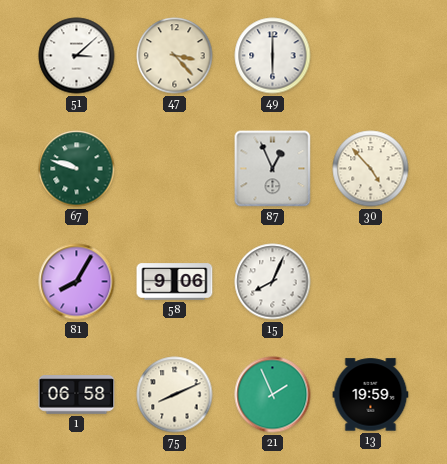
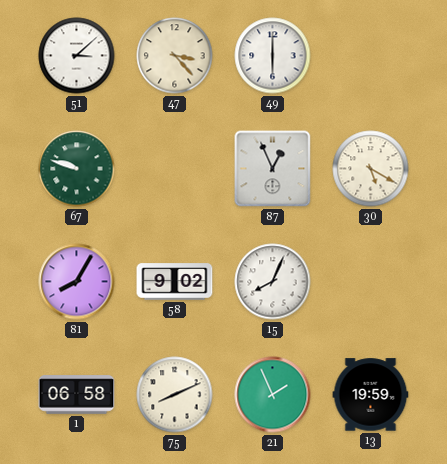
30: 4:53 -> 5:20 (371, 169)
58: 9:06 -> 9:02 (175, 282)
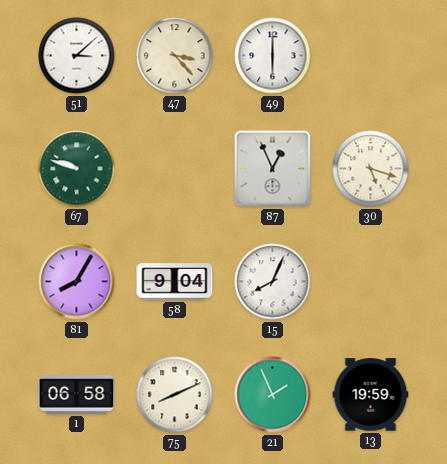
30: 5:20 -> 5:18 (371, 169)
58: 9:02 -> 9:04 (175, 282)
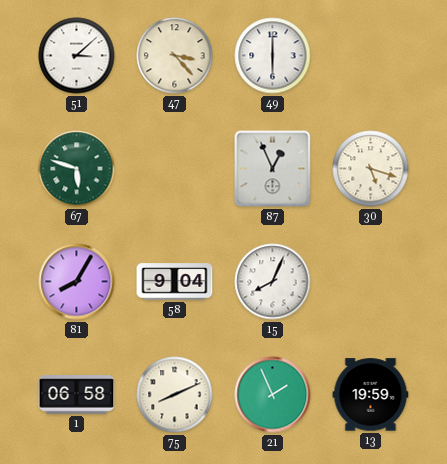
67: 9:48 -> 5:48 (77, 169)
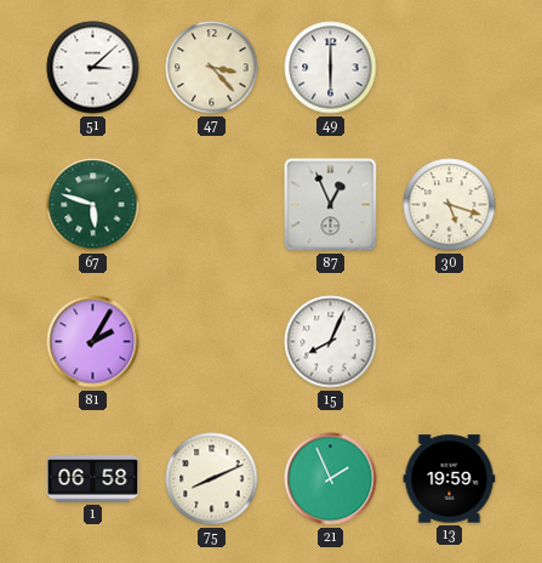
81: 8:05 -> 2:05 (93, 342)
58: 9:04 -> none (175, 282)
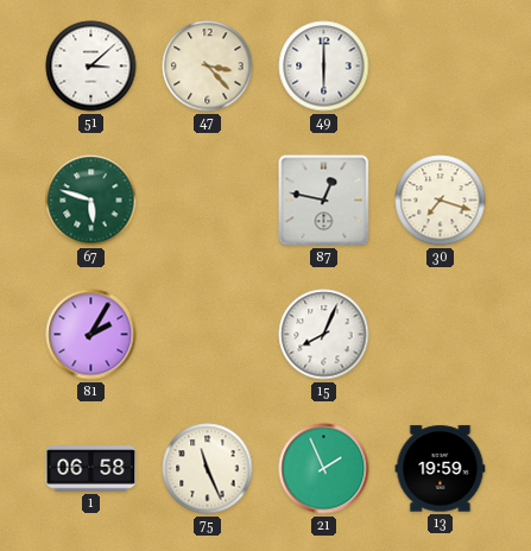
87: 12:56 -> 12:47 (324, 201)
30: 5:18 -> 7:18 (441, 201)
75: 8:11 -> 11:26 (208, 469)
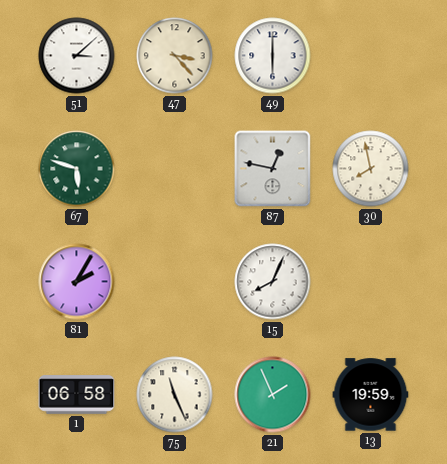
30: 7:18 -> 7:58 (371, 169)
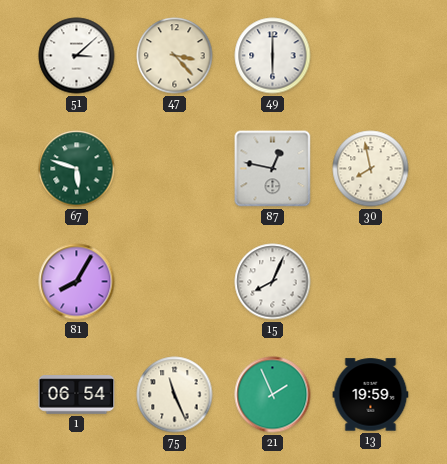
81: 2:05 -> 8:05 (77, 282)
1: 06:58 -> 06:54 (77, 395)
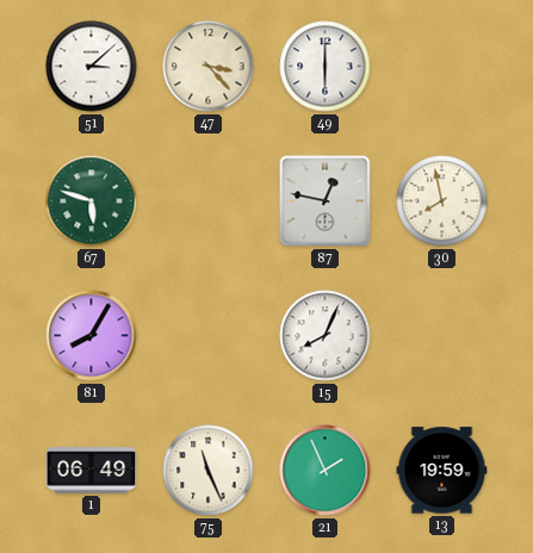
1: 06:54 -> 06:49 (92, 471)
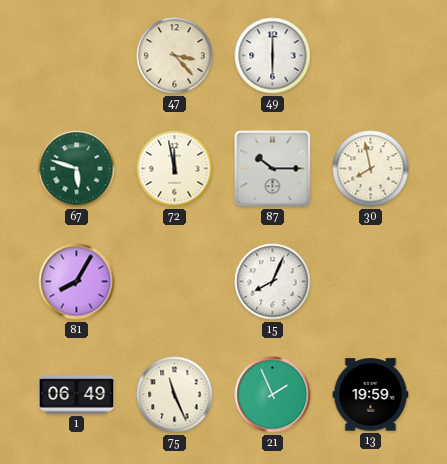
51: 3:08 -> none (92, 67)
72: none -> 11:58 (175, 169)
87: 12:47 -> 10:15 (273, 169)
